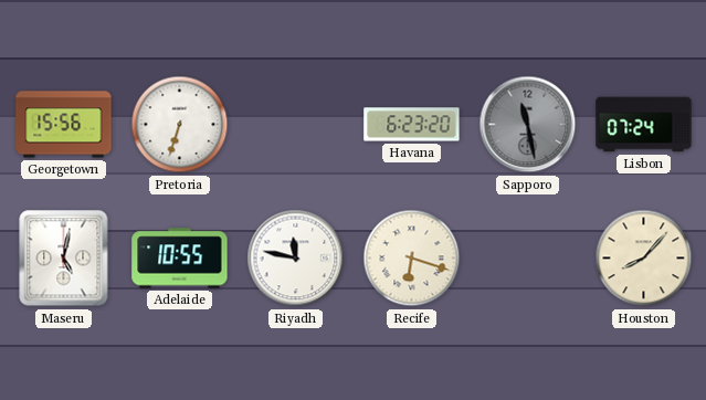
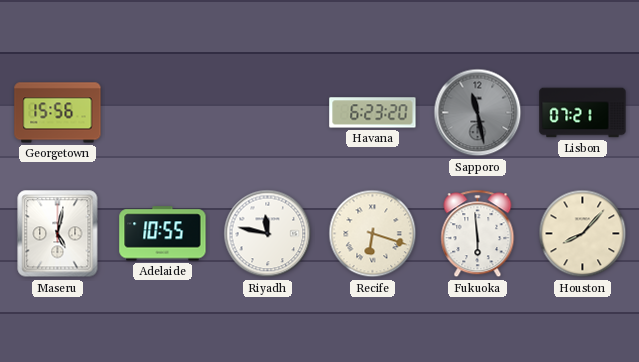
Pretoria: 6:33 -> none (180, 125)
Lisbon: 07:24 -> 07:21 (583, 113)
Fukuoka: none -> 5:59 (478, 234)
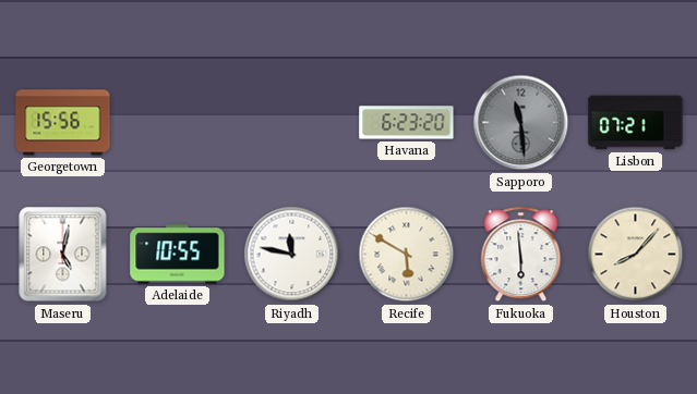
Sapporo: 11:28 -> 11:29 (521, 123)
Recife: 6:18 -> 5:50 (407, 255)
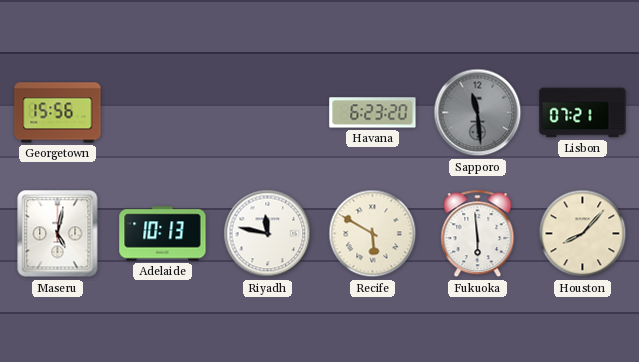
Adelaide: 10:55 -> 10:13 (163, 234)
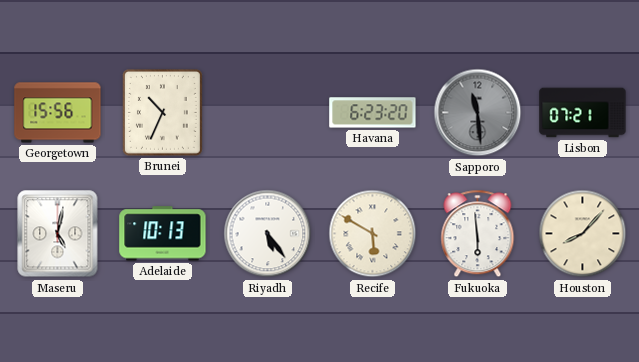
Brunei: none -> 10:34 (162, 112)
Riyadh: 11:47 -> 5:24 (268, 234)
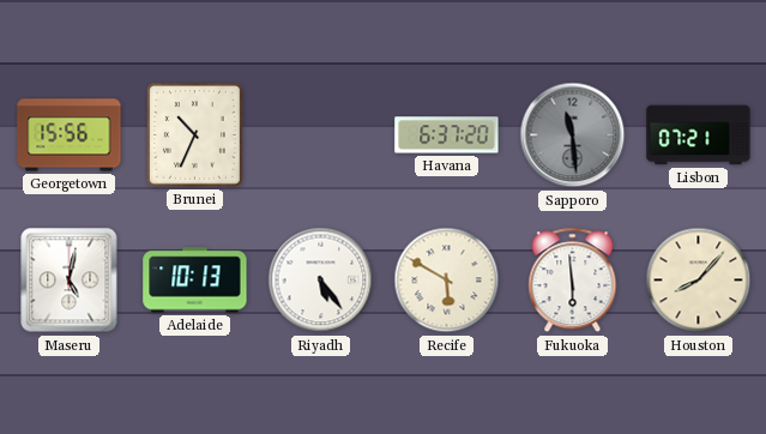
Havana: 6:23 -> 6:37 (447, 135)
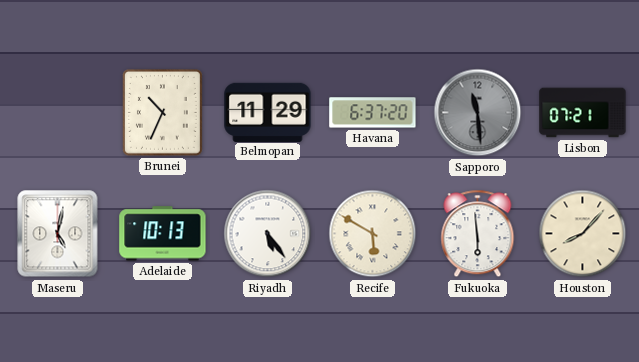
Georgetown: 15:56 -> none (70, 135)
Belmopan: none -> 11:29 (268, 112)
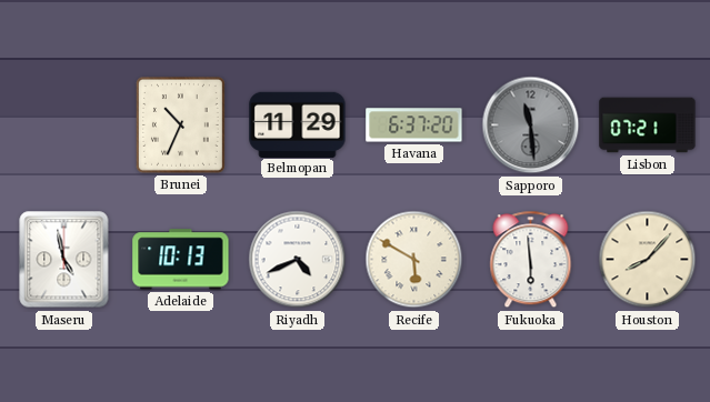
Maseru: 5:02 -> 4:58 (64, 260)
Riyadh: 5:24 -> 4:41 (298, 260)
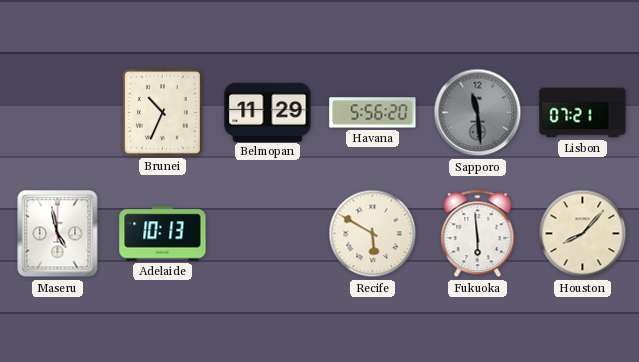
Havana: 6:37 -> 5:56 (373, 113)
Riyadh: 4:41 -> none (298, 260)
